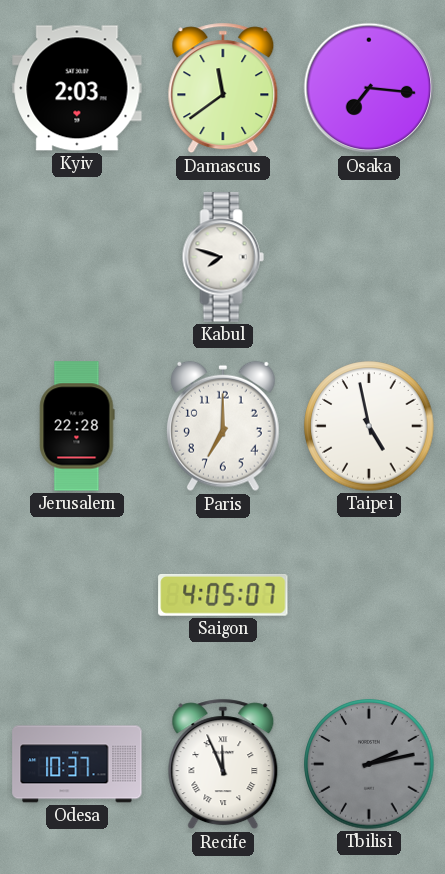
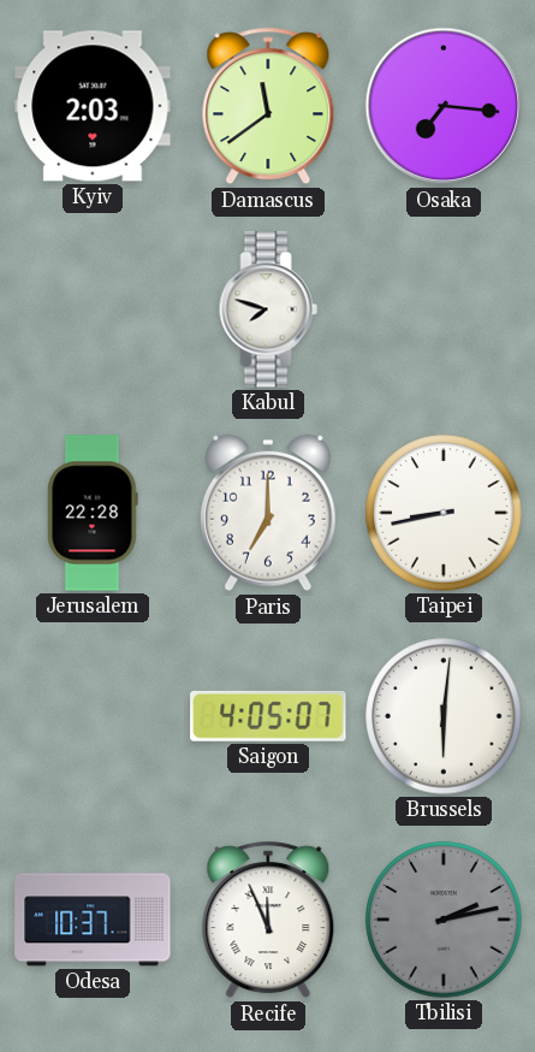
Taipei: 4:58 -> 8:43 (444, 513)
Brussels: none -> 6:01 (444, 716)
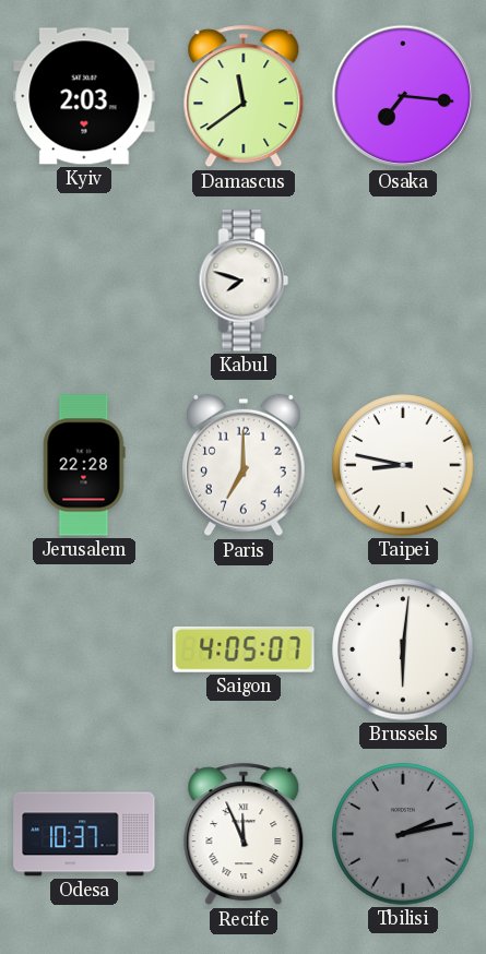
Taipei: 8:43 -> 8:47 (403, 465)
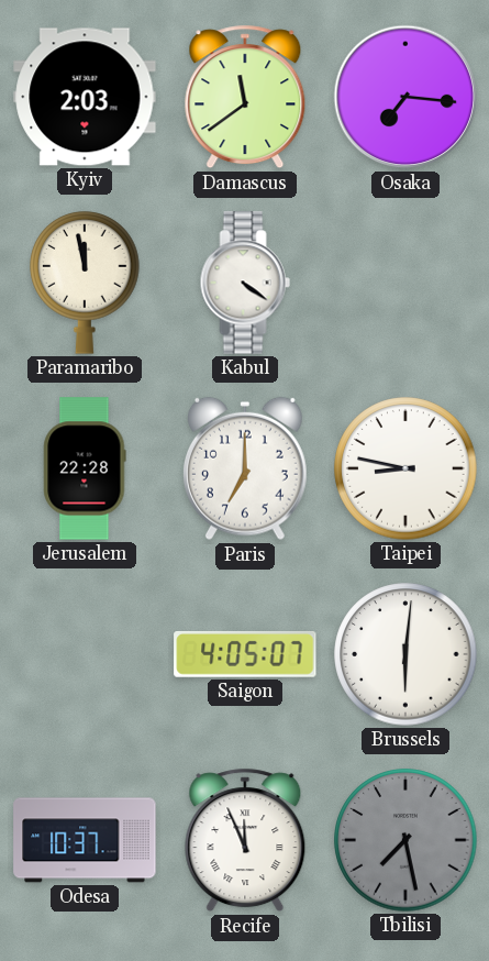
Paramaribo: none -> 11:58 (85, 283)
Kabul: 7:48 -> 4:21 (245, 283)
Tbilisi: 2:13 -> 7:28 (405, 840)
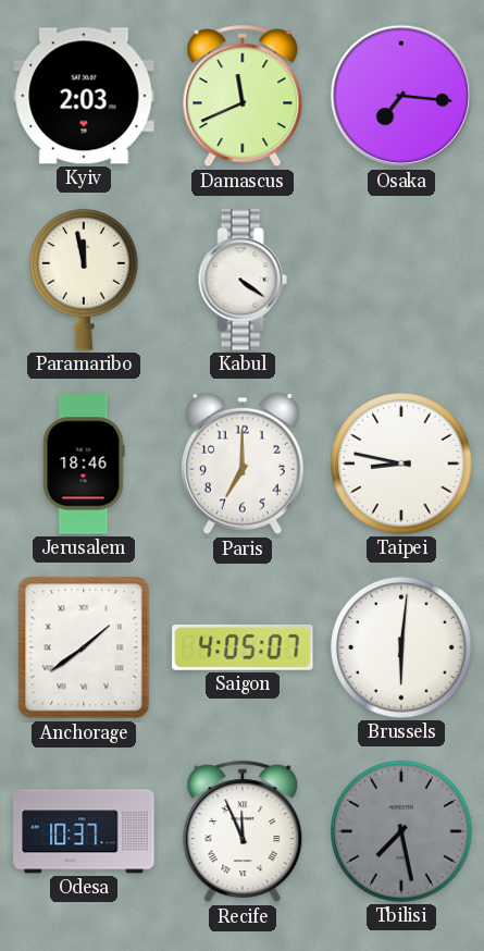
Damascus: 11:39 -> 11:41 (243, 96)
Jerusalem: 22:28 -> 18:46 (84, 464)
Anchorage: none -> 1:39 (84, 647)
